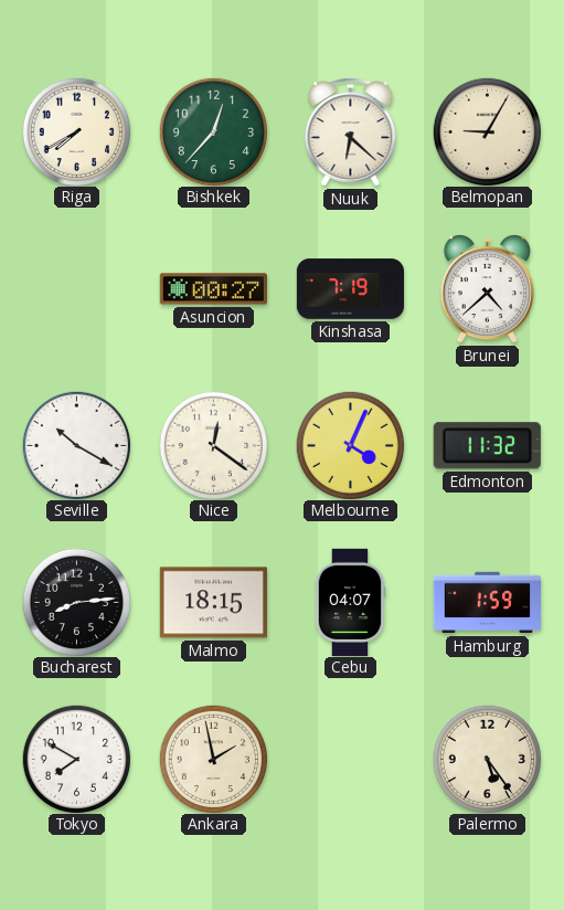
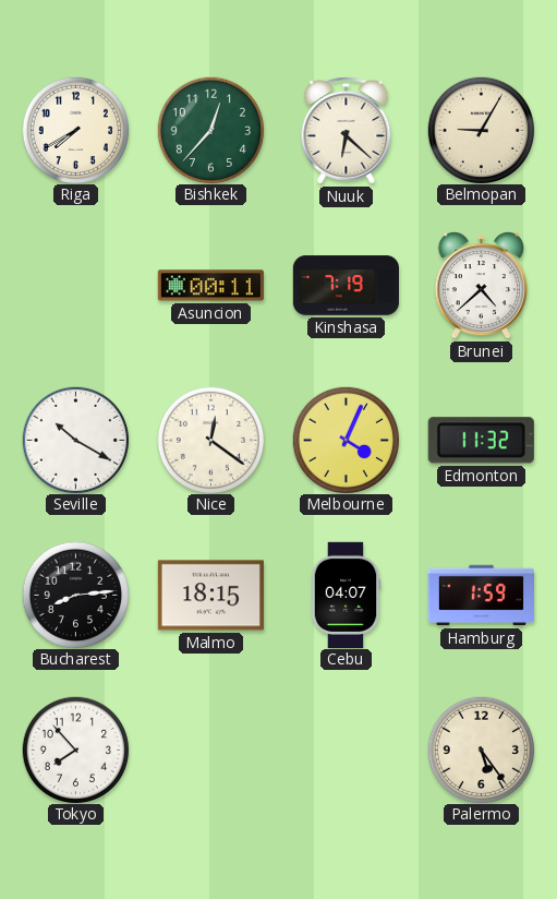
Asuncion: 00:27 -> 00:11 (210, 286)
Tokyo: 7:50 -> 7:53 (75, 750)
Ankara: 1:58 -> none (213, 759)
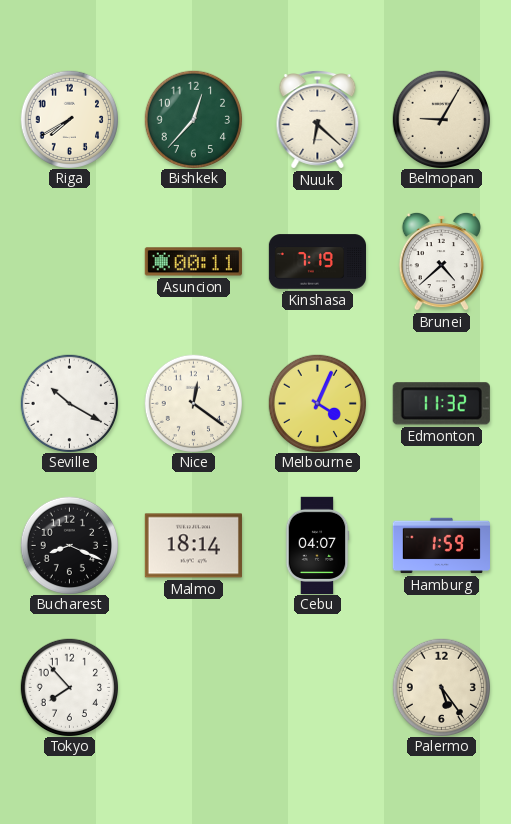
Bucharest: 8:14 -> 8:19 (69, 545)
Malmo: 18:15 -> 18:14 (193, 546)
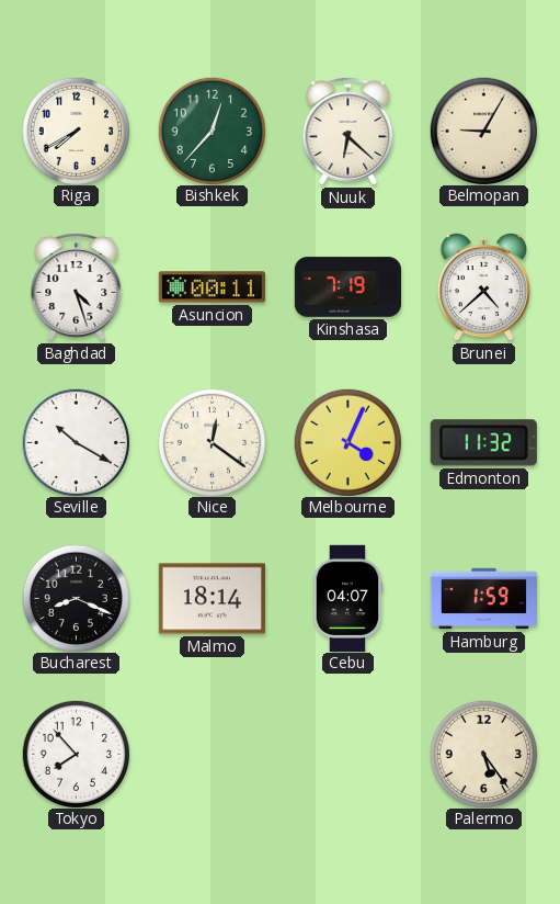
Baghdad: none -> 4:27 (77, 287)
